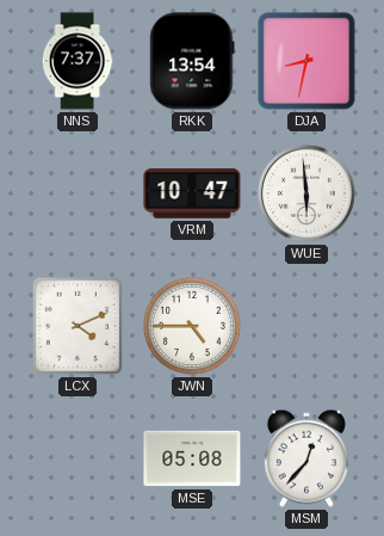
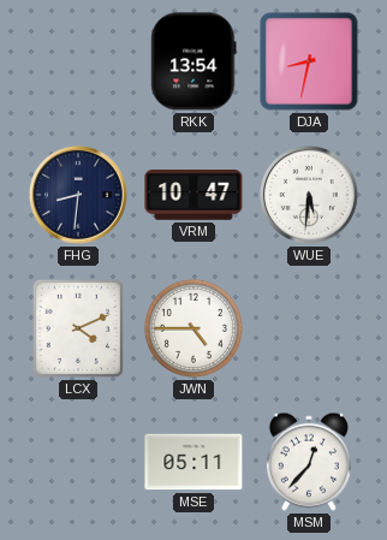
NNS: 7:37 -> none (78, 61)
FHG: none -> 8:31 (79, 196)
WUE: 5:59 -> 5:31 (310, 196)
MSE: 05:08 -> 05:11 (194, 462)
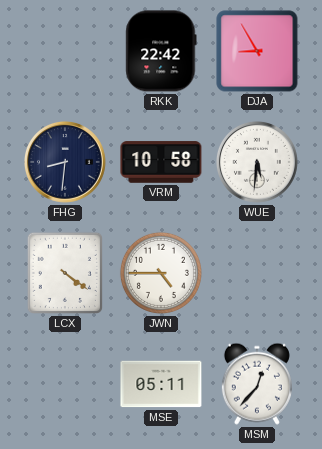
RKK: 13:54 -> 22:42 (161, 51)
DJA: 8:32 -> 8:55 (257, 51)
VRM: 10:47 -> 10:58 (161, 162)
LCX: 4:11 -> 4:21 (65, 273)
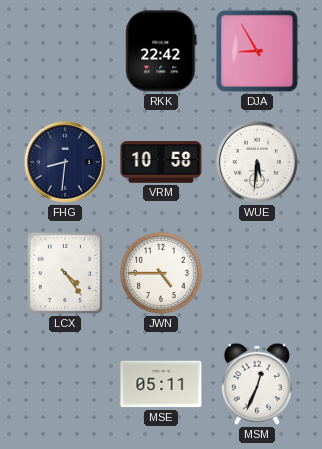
LCX: 4:21 -> 4:24 (65, 273)
MSM: 12:37 -> 12:34 (257, 384)
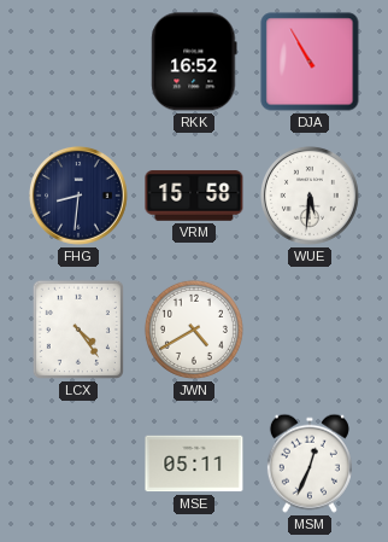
RKK: 22:42 -> 16:52 (194, 62)
DJA: 8:55 -> 10:55 (310, 62)
VRM: 10:58 -> 15:58 (194, 196)
JWN: 4:45 -> 4:40 (194, 330)
